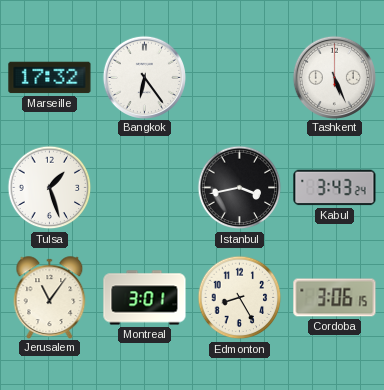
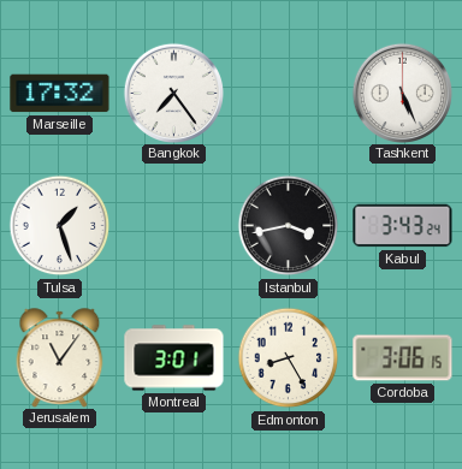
Bangkok: 6:24 -> 7:24 (173, 93)
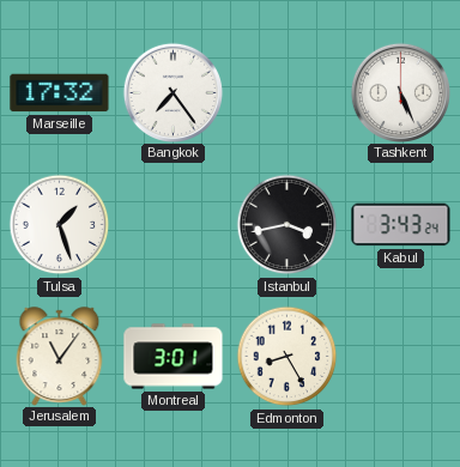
Cordoba: 3:06 -> none (403, 358)
